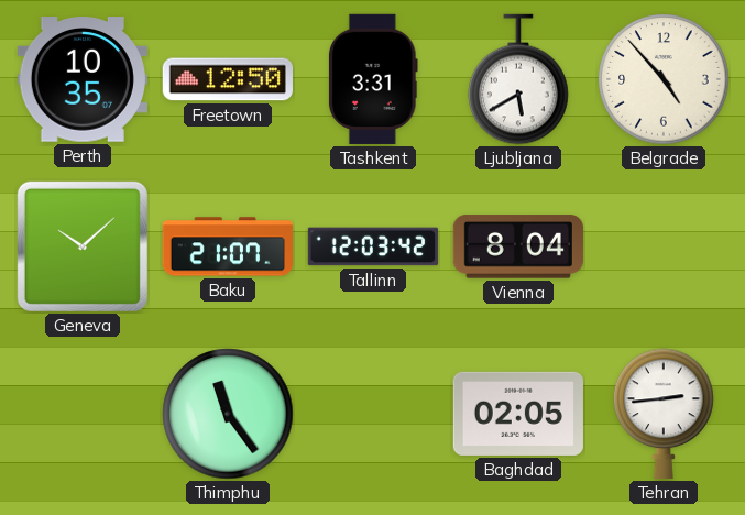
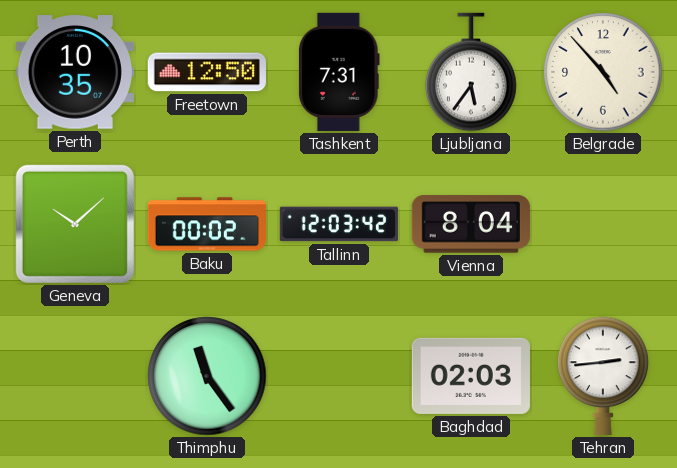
Tashkent: 3:31 -> 7:31 (339, 72)
Ljubljana: 5:40 -> 5:36 (471, 72)
Baku: 21:07 -> 00:02 (207, 224)
Baghdad: 02:05 -> 02:03 (471, 376)
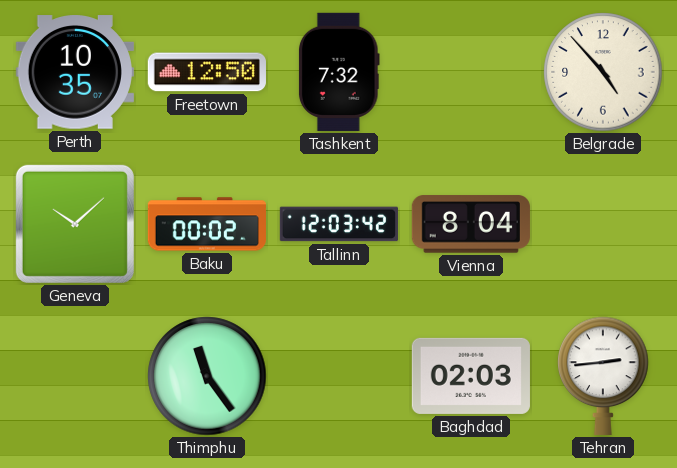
Tashkent: 7:31 -> 7:32 (339, 72)
Ljubljana: 5:36 -> none (471, 72)
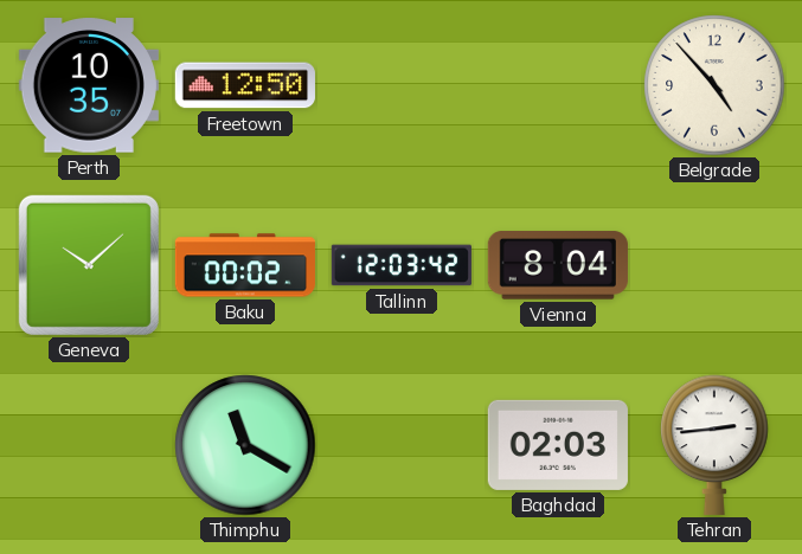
Tashkent: 7:32 -> none (339, 72)
Thimphu: 11:24 -> 11:20 (245, 445)
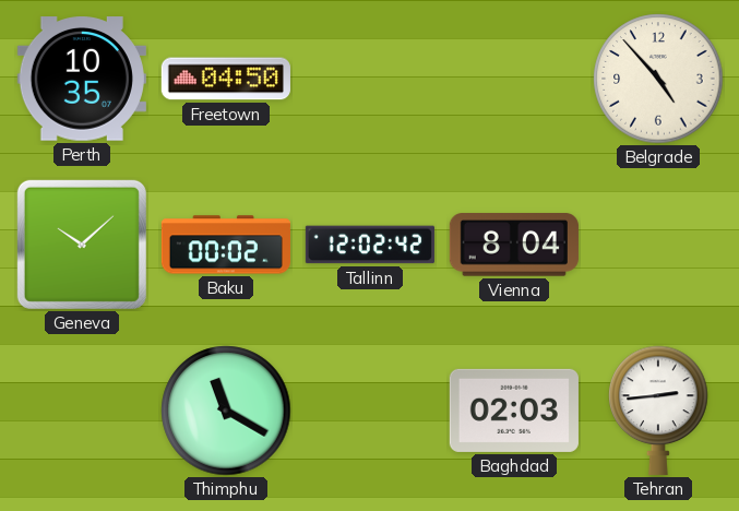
Freetown: 12:50 -> 04:50 (226, 79)
Tallinn: 12:03 -> 12:02 (370, 245)
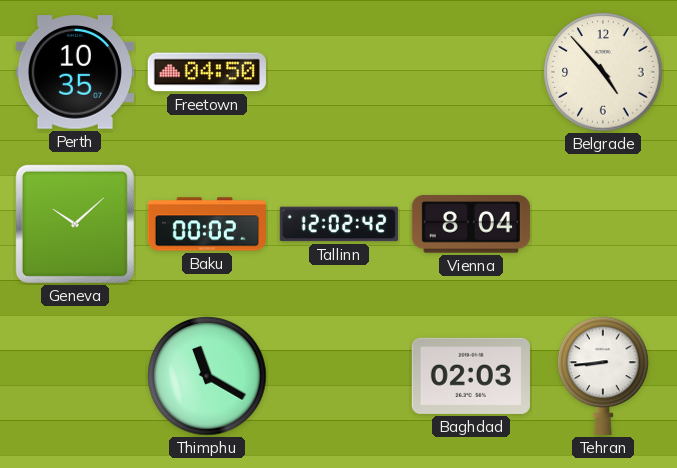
Tehran: 2:44 -> 8:44 (603, 376)
